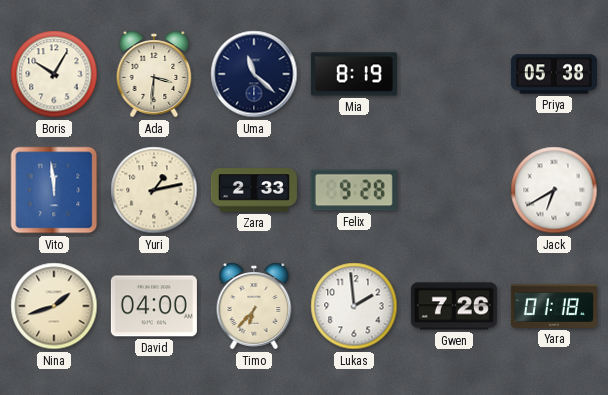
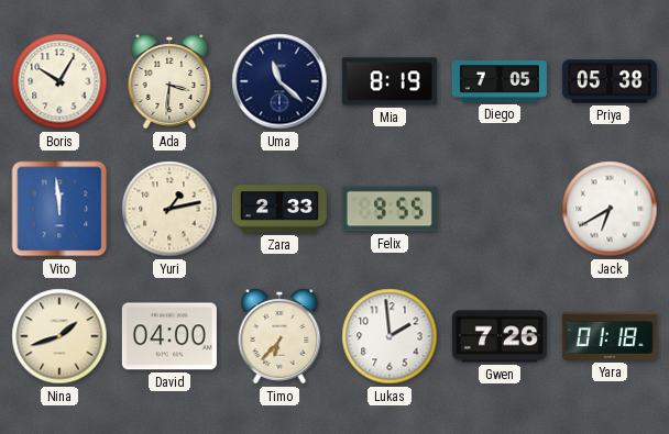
Diego: none -> 7:05 (500, 82)
Felix: 9:28 -> 9:55 (390, 209)
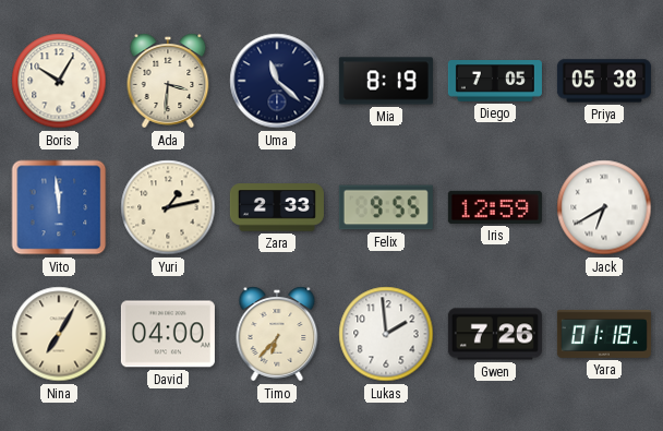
Iris: none -> 12:59 (495, 207)
Nina: 1:42 -> 7:05 (59, 334)
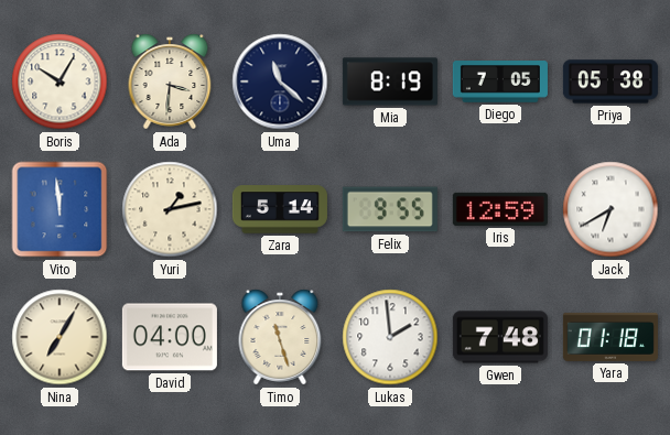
Zara: 2:33 -> 5:14 (280, 209)
Timo: 6:37 -> 11:27 (280, 337)
Gwen: 7:26 -> 7:48 (500, 337)
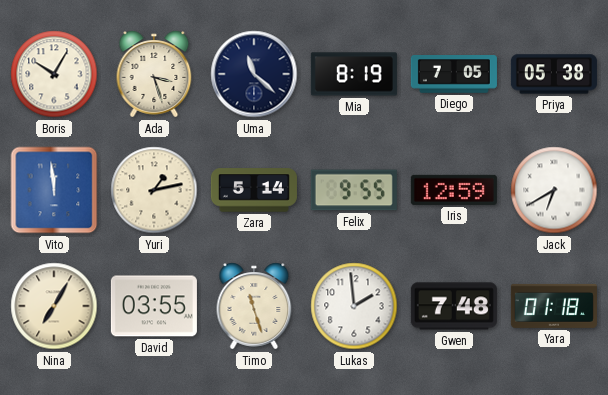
Ada: 3:31 -> 3:27 (154, 74)
David: 04:00 -> 03:55 (154, 306)
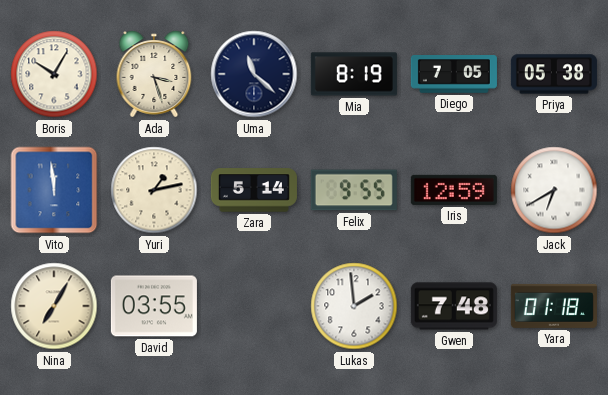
Timo: 11:27 -> none (254, 306)
